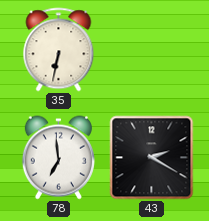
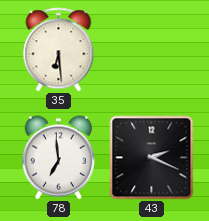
35: 6:32 -> 6:29 (59, 50)
43: 2:20 -> 2:19 (152, 158)
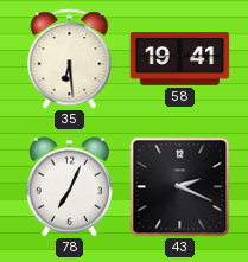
58: none -> 19:41 (180, 59)
78: 6:59 -> 7:04 (69, 187)
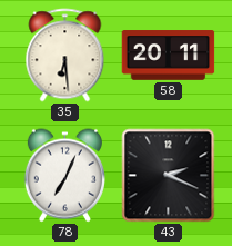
58: 19:41 -> 20:11 (169, 56)
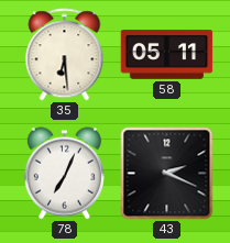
58: 20:11 -> 05:11 (167, 55)
